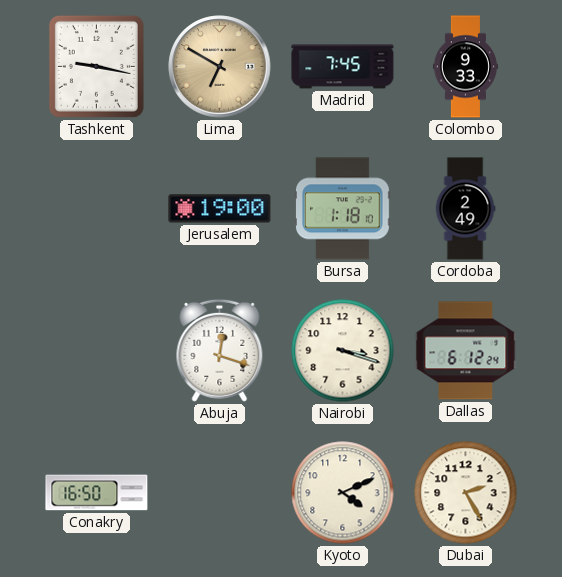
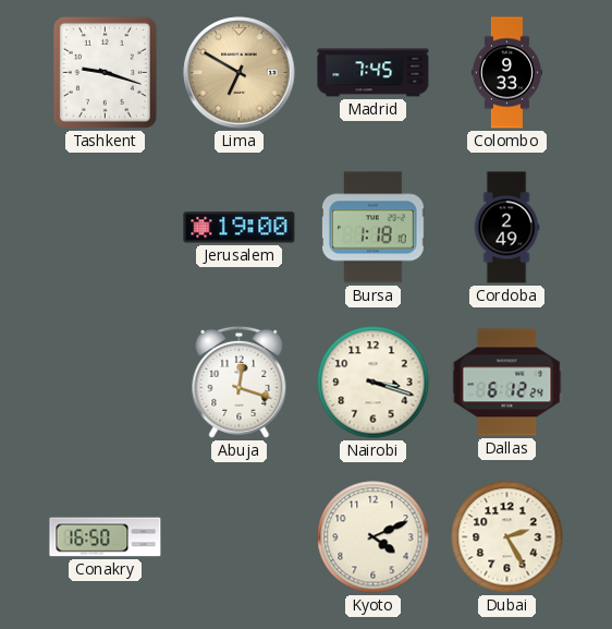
Tashkent: 9:17 -> 9:18 (105, 72)
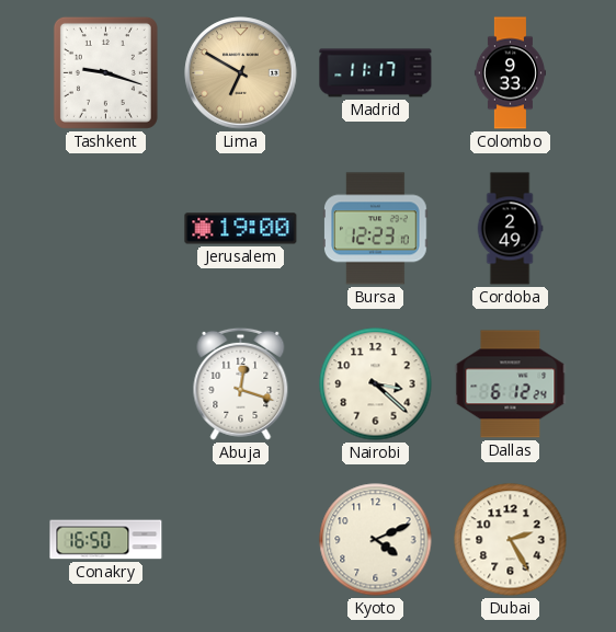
Madrid: 7:45 -> 11:17 (376, 73)
Bursa: 1:18 -> 12:23 (376, 229)
Nairobi: 3:18 -> 3:22 (376, 384)
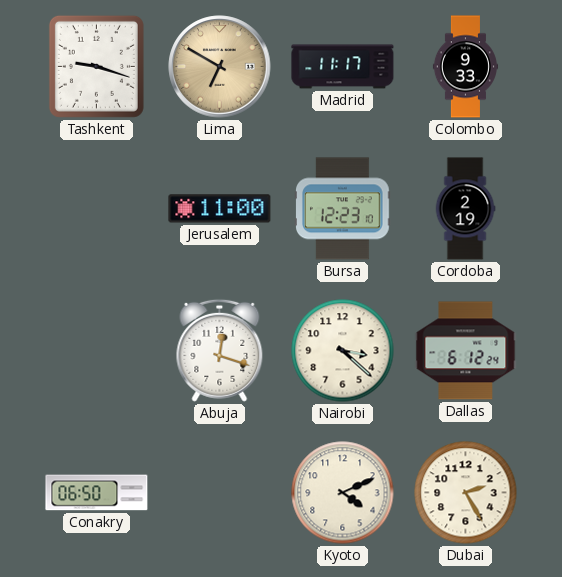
Jerusalem: 19:00 -> 11:00 (220, 209)
Cordoba: 2:49 -> 2:19 (465, 209)
Conakry: 16:50 -> 06:50 (97, 493)
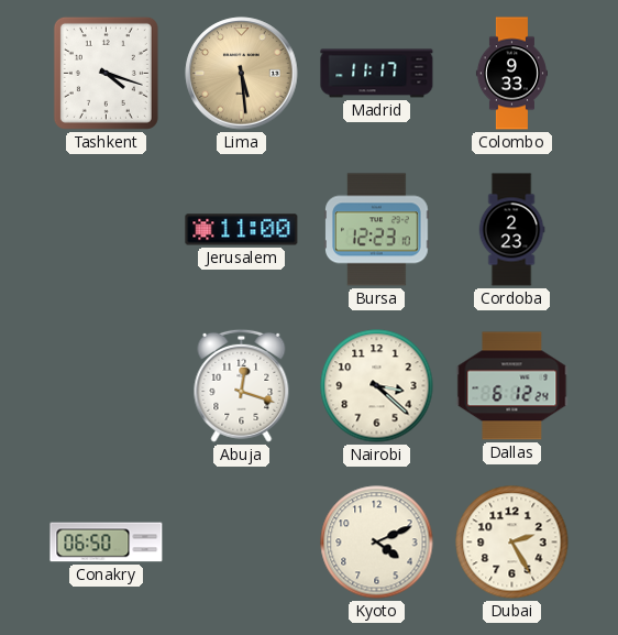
Tashkent: 9:18 -> 4:18 (106, 73)
Lima: 6:50 -> 5:29 (242, 74)
Cordoba: 2:19 -> 2:23 (511, 230)
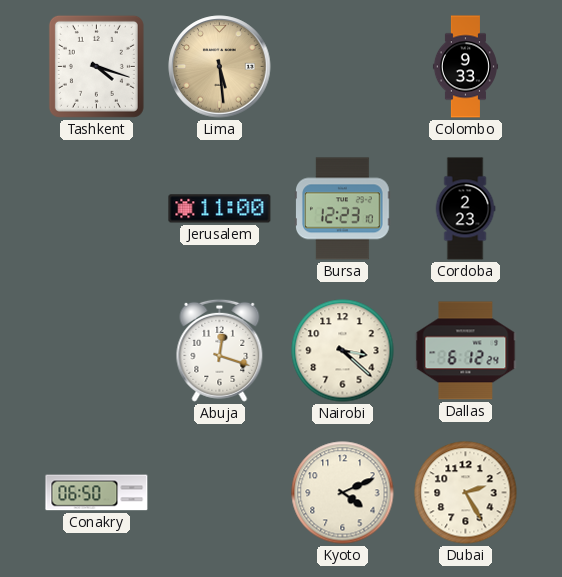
Madrid: 11:17 -> none (377, 74)
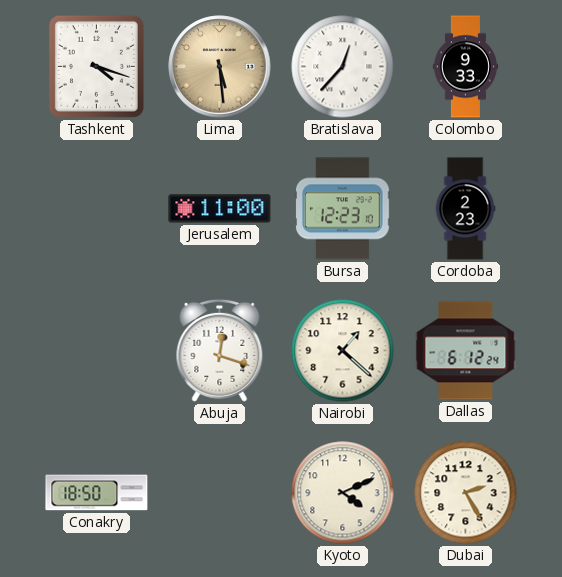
Bratislava: none -> 12:37 (343, 67)
Nairobi: 3:22 -> 1:22 (343, 351)
Conakry: 06:50 -> 18:50 (97, 493)
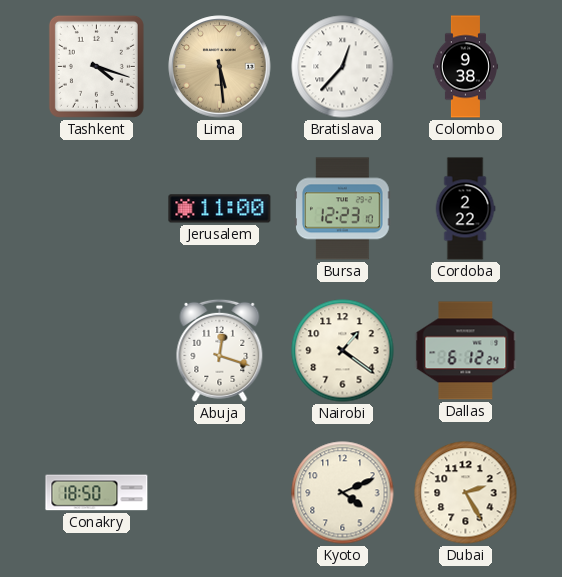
Colombo: 9:33 -> 9:38 (465, 67)
Cordoba: 2:23 -> 2:22 (465, 209)
Nairobi: 1:22 -> 1:21 (343, 351)
